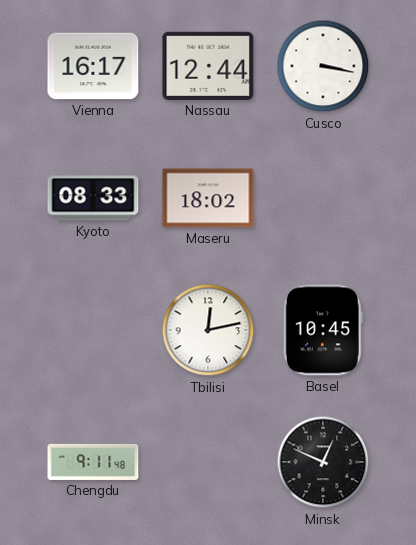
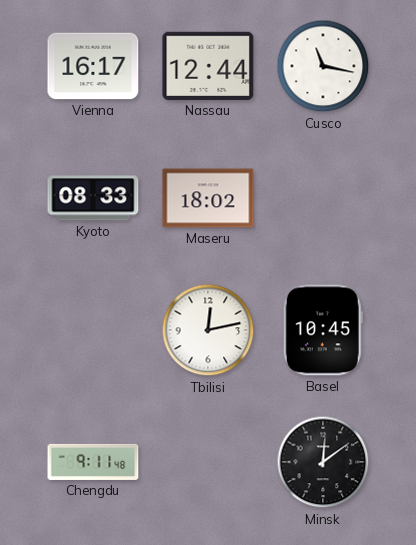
Cusco: 3:17 -> 11:17 (323, 66)
Minsk: 12:49 -> 12:09 (323, 462)
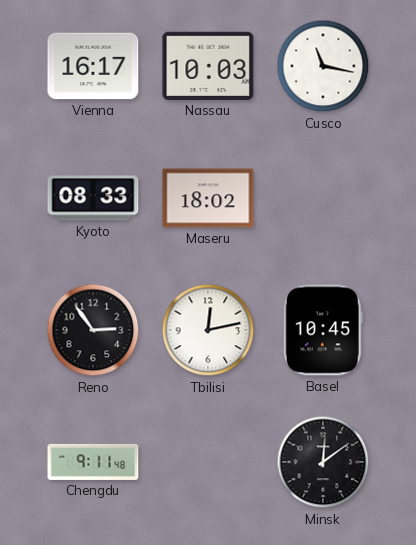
Nassau: 12:44 -> 10:03 (208, 66)
Reno: none -> 2:54 (93, 330)
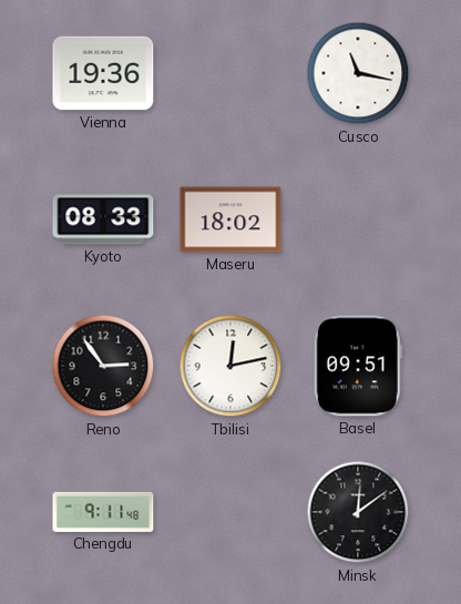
Vienna: 16:17 -> 19:36 (103, 73)
Nassau: 10:03 -> none (208, 66)
Basel: 10:45 -> 09:51 (358, 366)
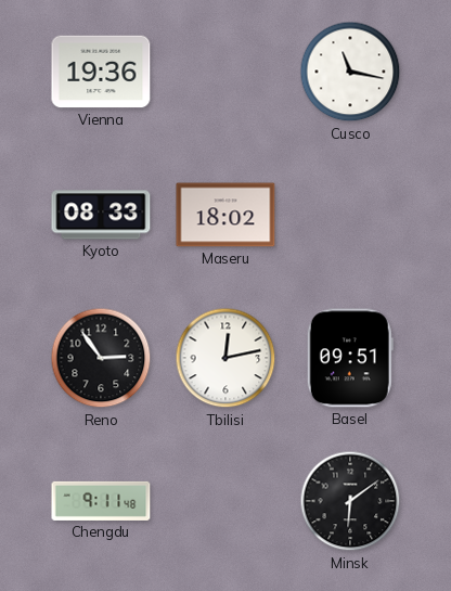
Minsk: 12:09 -> 6:09 (350, 501)
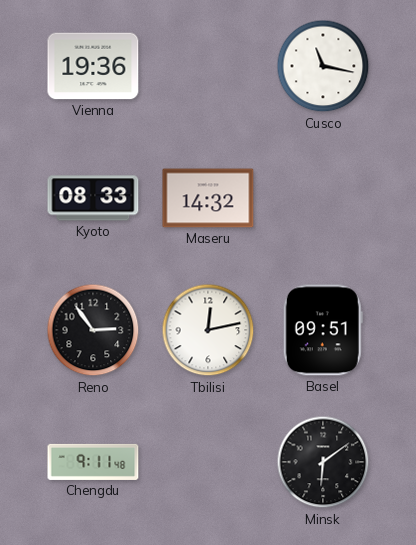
Maseru: 18:02 -> 14:32 (208, 198)
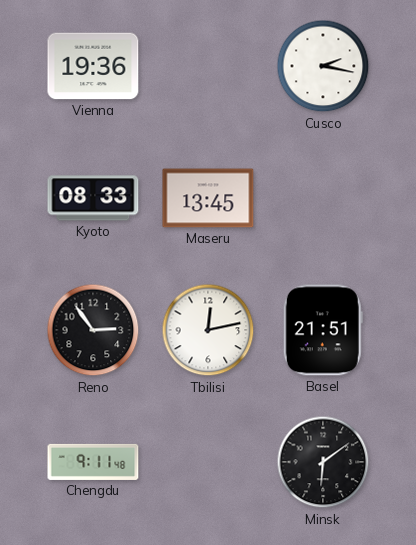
Cusco: 11:17 -> 2:17 (323, 66)
Maseru: 14:32 -> 13:45 (208, 198)
Basel: 09:51 -> 21:51 (323, 330)
